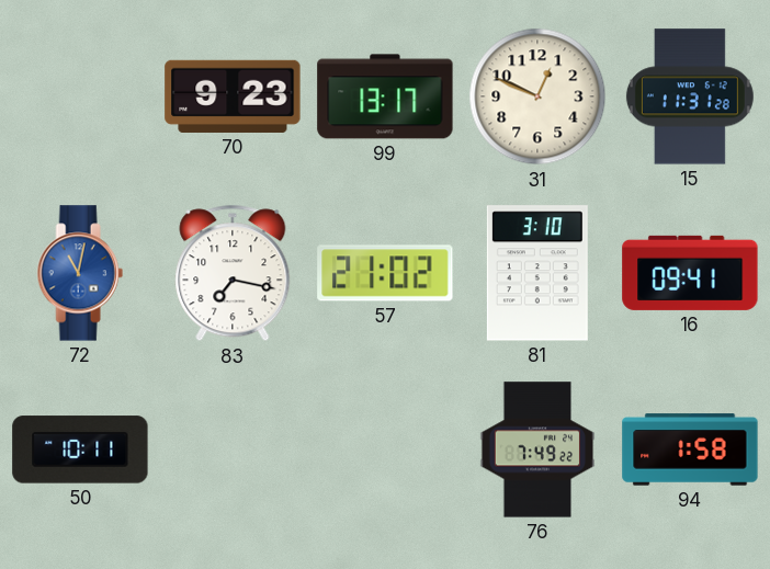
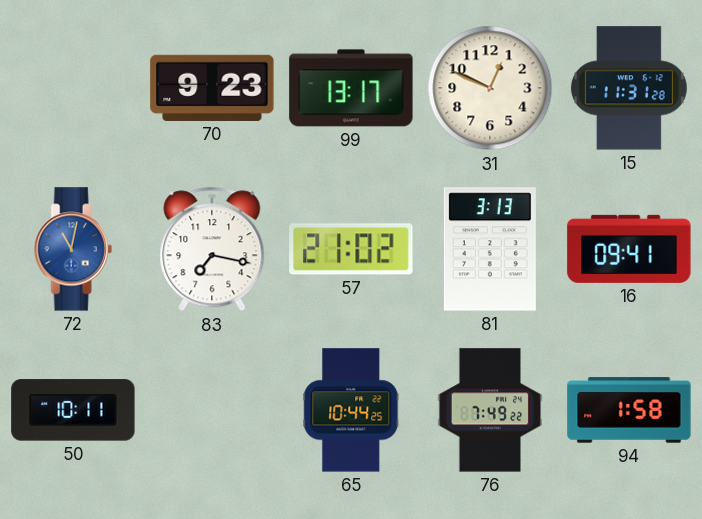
81: 3:10 -> 3:13 (490, 249)
65: none -> 10:44 (351, 410)
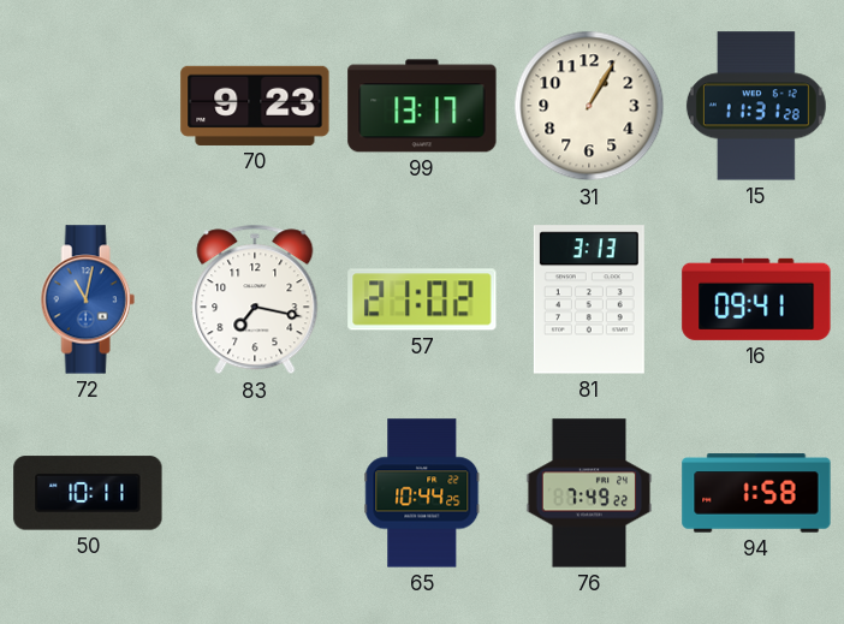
31: 12:49 -> 1:05 (589, 106)
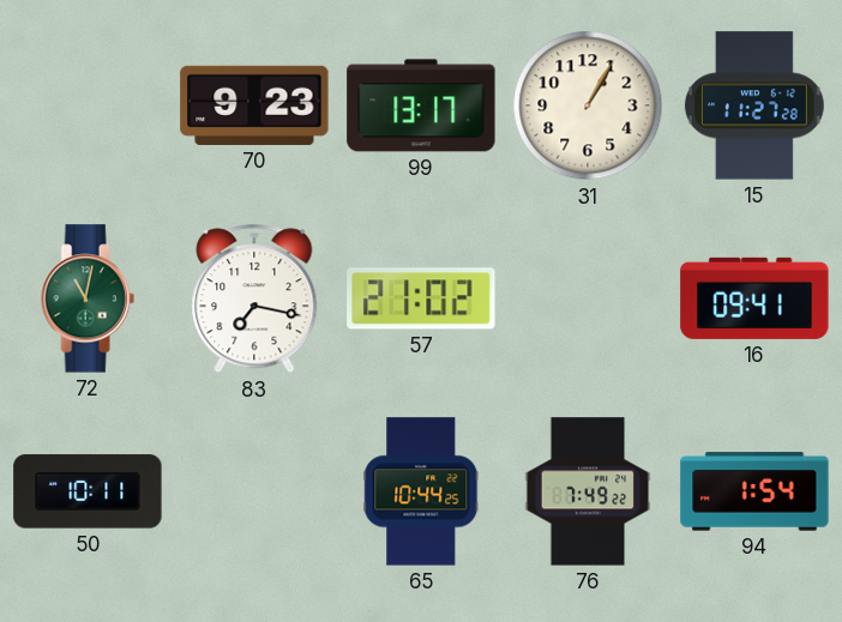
15: 11:31 -> 11:27 (754, 105)
72 dial: blue -> green (88, 298)
81: 3:13 -> none (589, 299)
94: 1:58 -> 1:54 (754, 491)
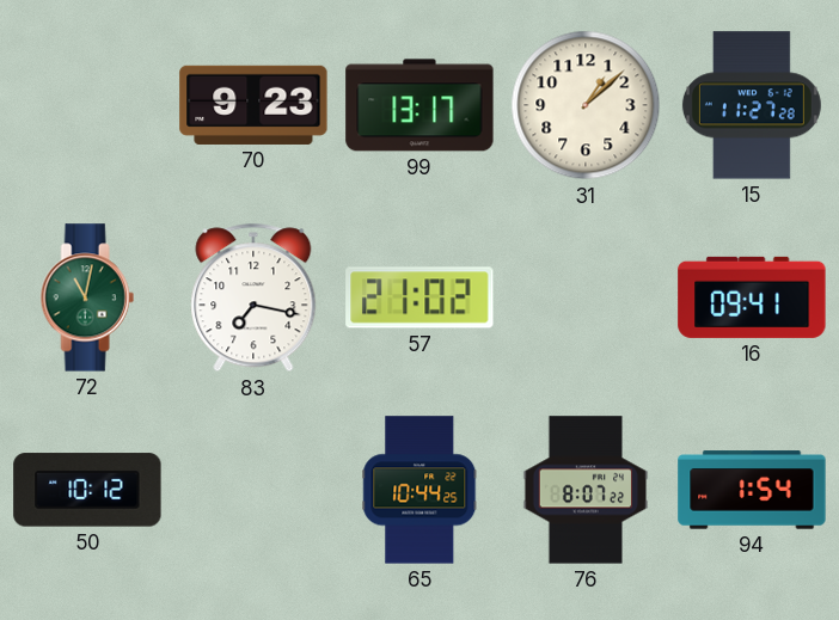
31: 1:05 -> 1:08 (586, 105)
50: 10:11 -> 10:12 (87, 490)
76: 7:49 -> 8:07 (586, 490)
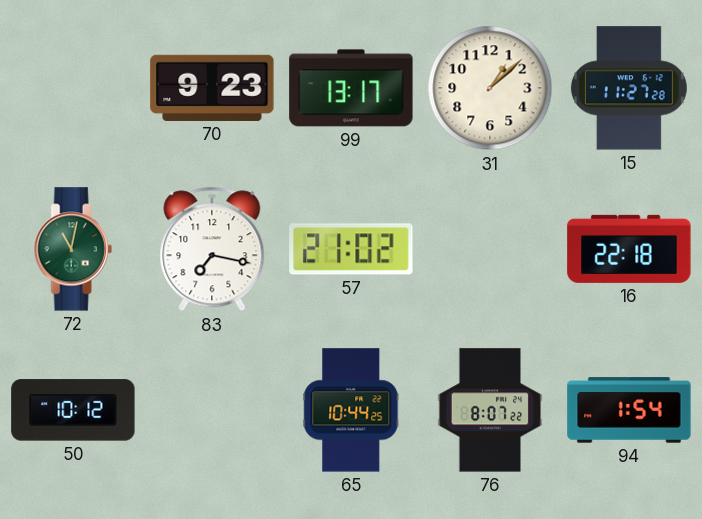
16: 09:41 -> 22:18 (629, 249)
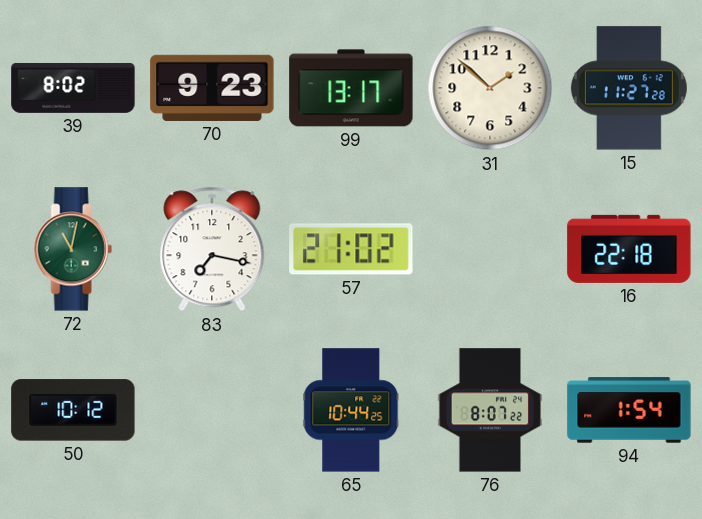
39: none -> 8:02 (73, 88)
31: 1:08 -> 1:52 (490, 88)
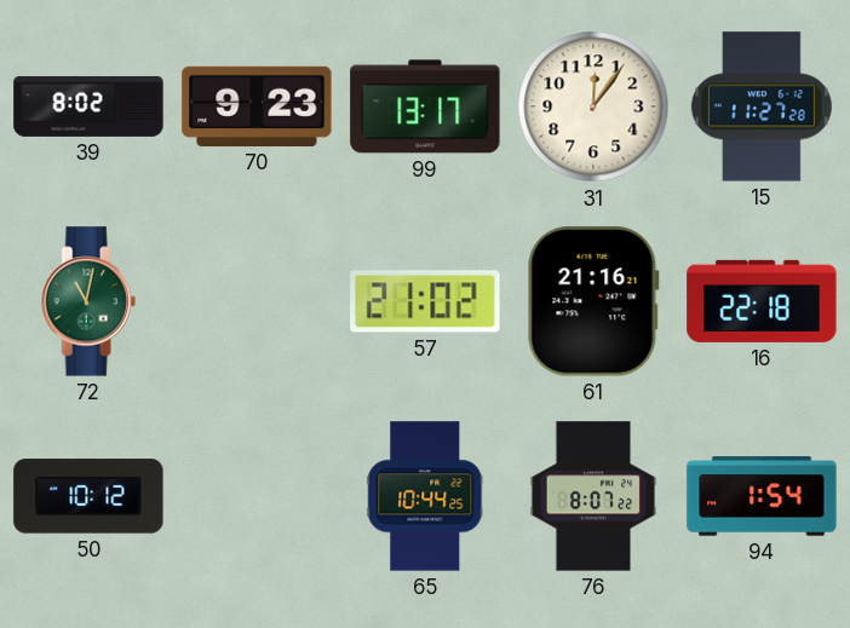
31: 1:52 -> 12:06 (593, 106)
83: 7:17 -> none (212, 249)
61: none -> 21:16 (593, 301)
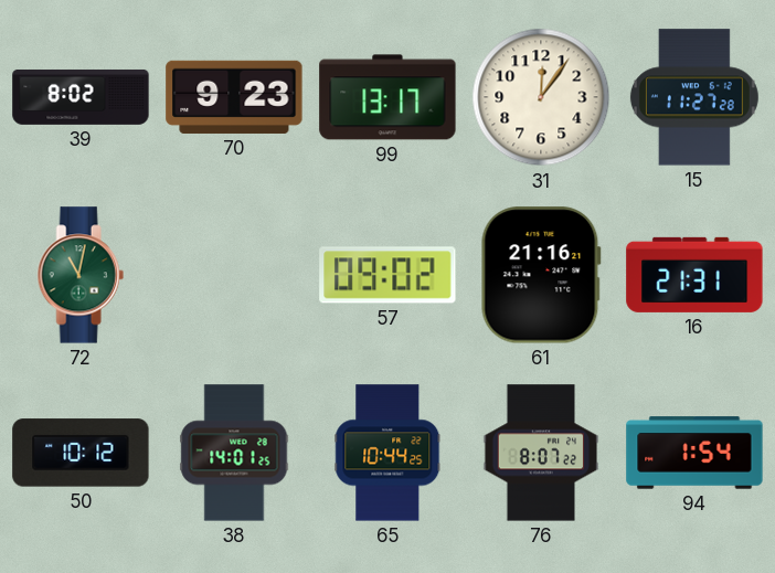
57: 21:02 -> 09:02 (387, 275)
16: 22:18 -> 21:31 (694, 275)
38: none -> 14:01 (234, 453)
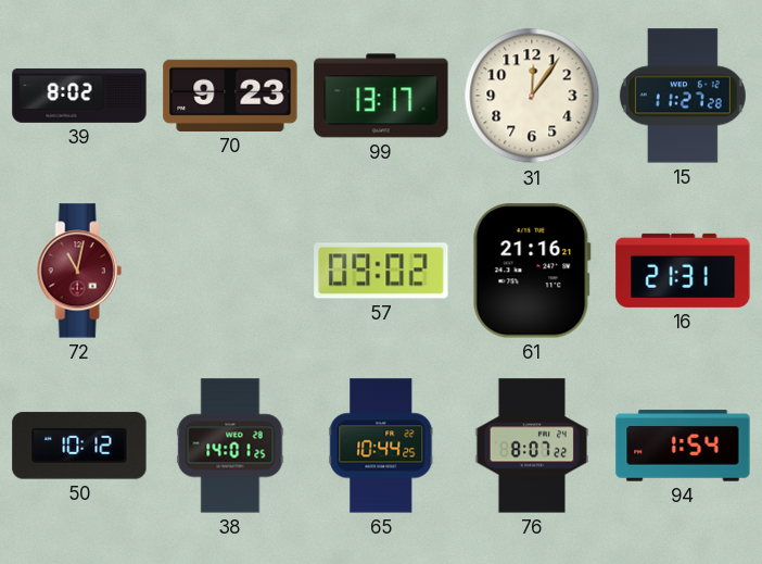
72 dial: green -> burgundy (79, 271)
